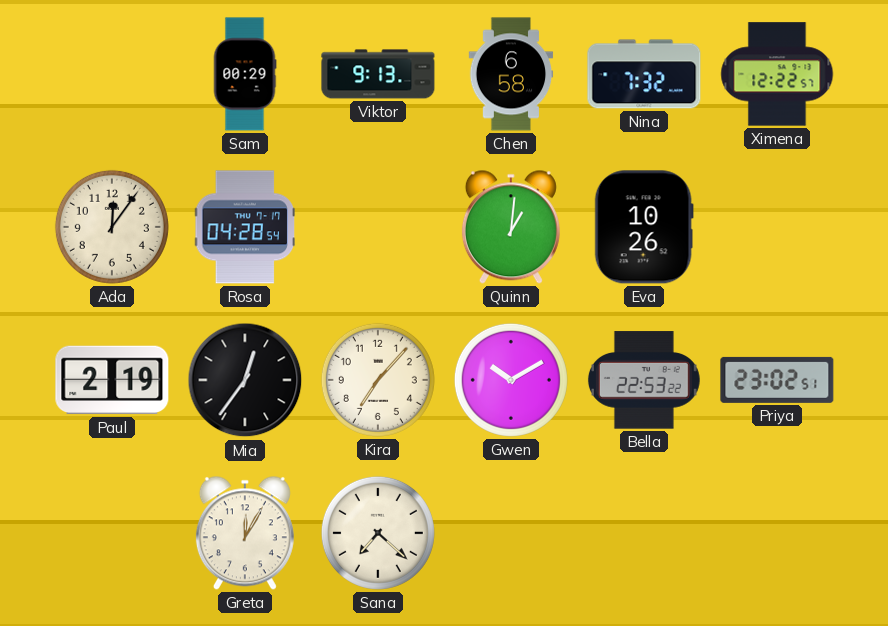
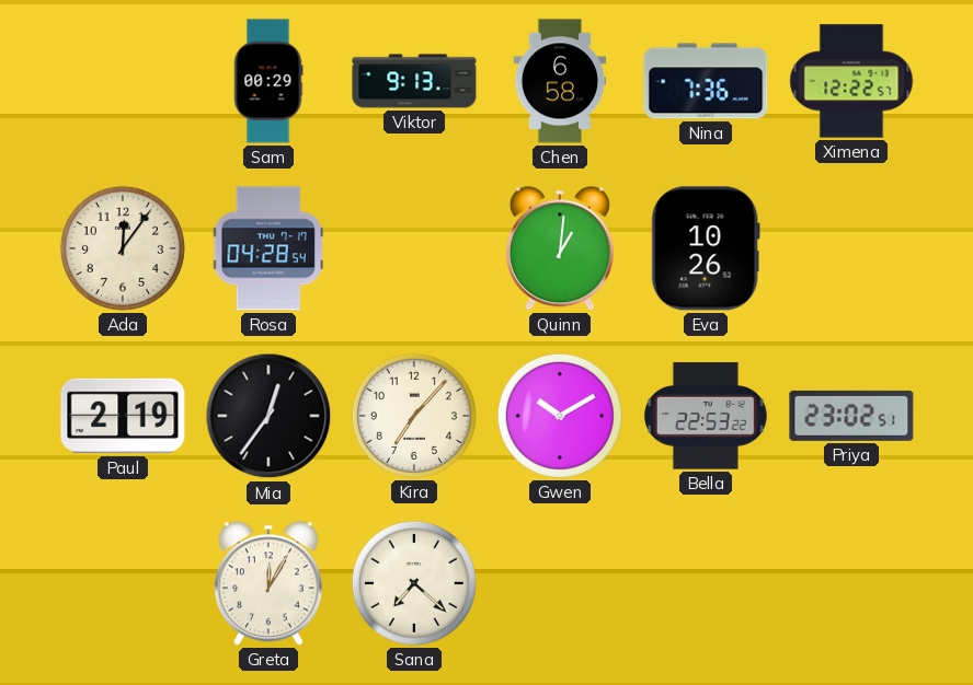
Nina: 7:32 -> 7:36 (706, 81)
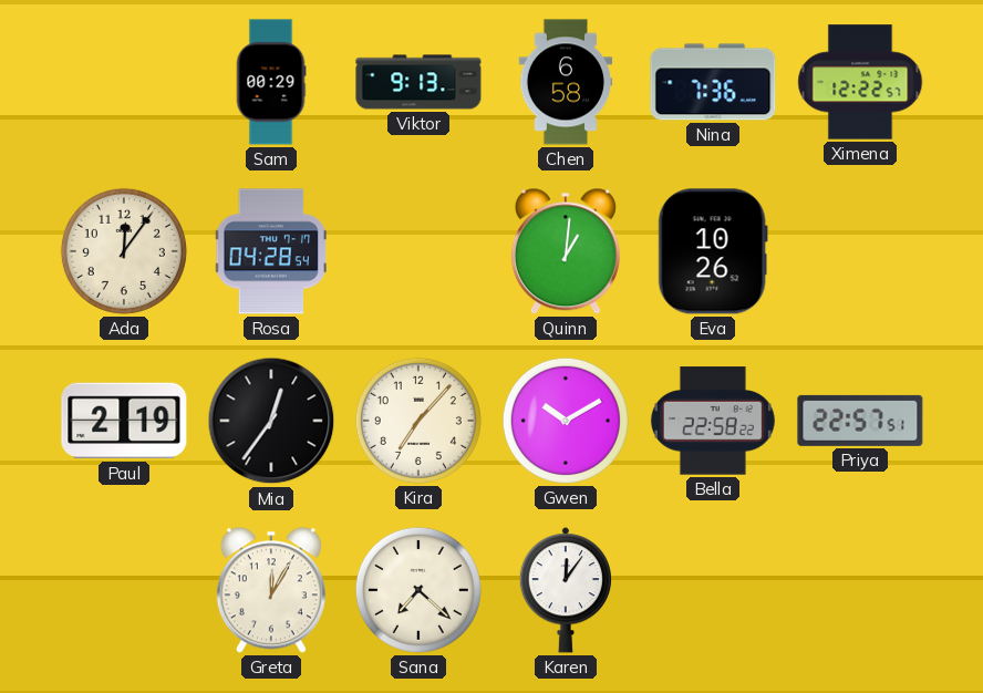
Bella: 22:53 -> 22:58 (713, 421)
Priya: 23:02 -> 22:57 (860, 421)
Karen: none -> 12:06 (565, 590)
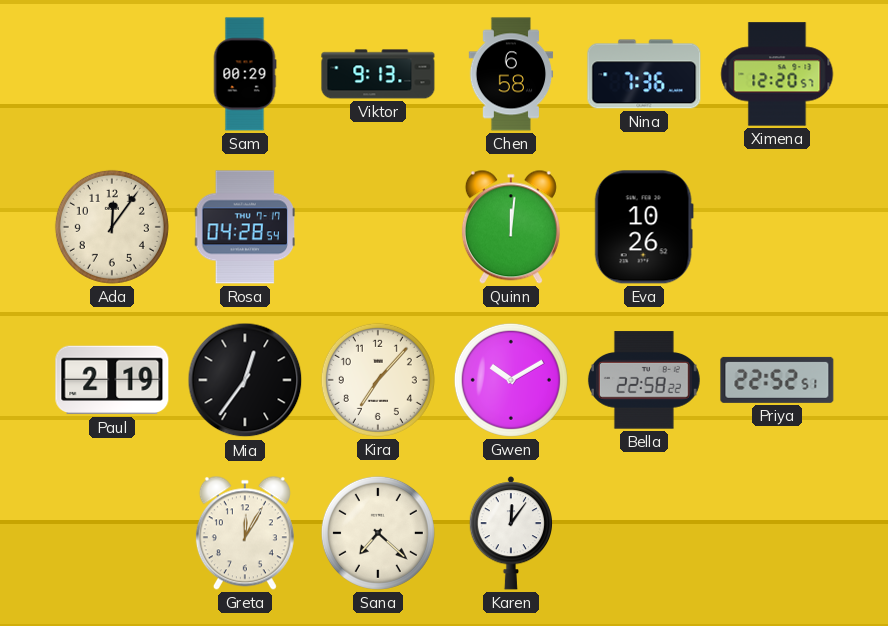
Ximena: 12:22 -> 12:20 (777, 74)
Quinn: 1:01 -> 12:01 (511, 227)
Priya: 22:57 -> 22:52 (777, 380)
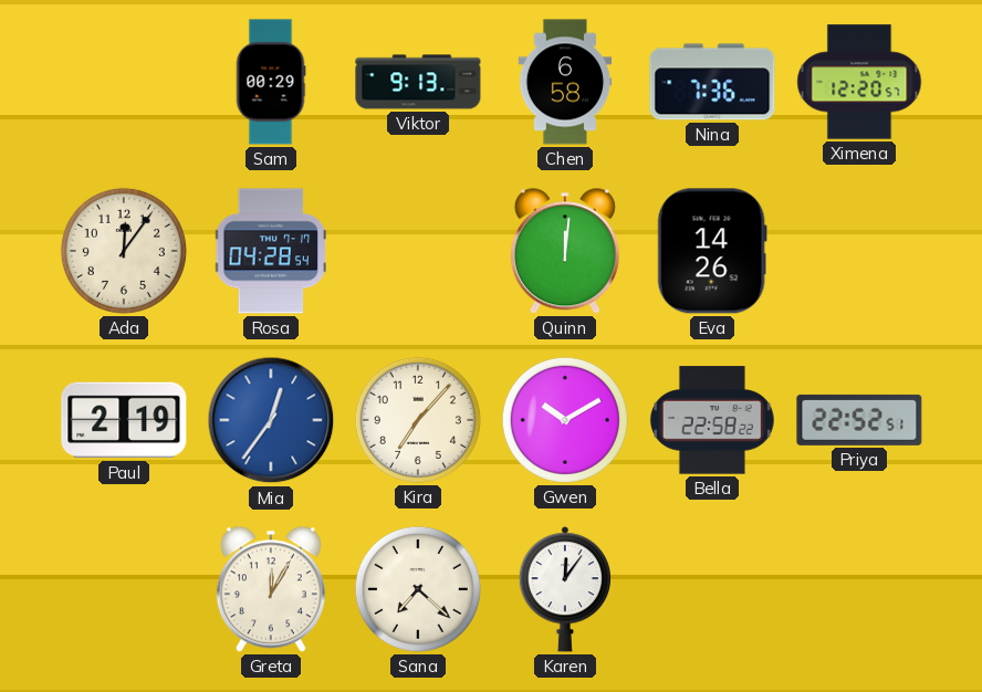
Eva: 10:26 -> 14:26 (712, 251)
Mia dial: black -> blue (271, 420)
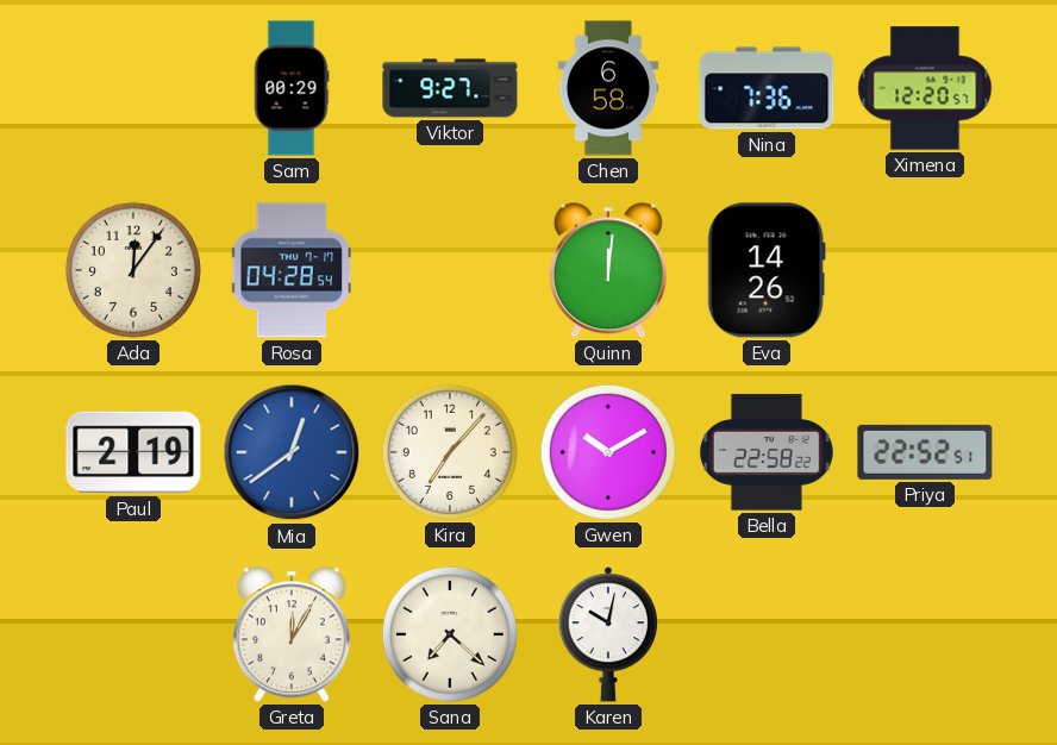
Viktor: 9:13 -> 9:27 (450, 88)
Mia: 12:36 -> 12:39 (292, 452)
Karen: 12:06 -> 10:02 (607, 634)
